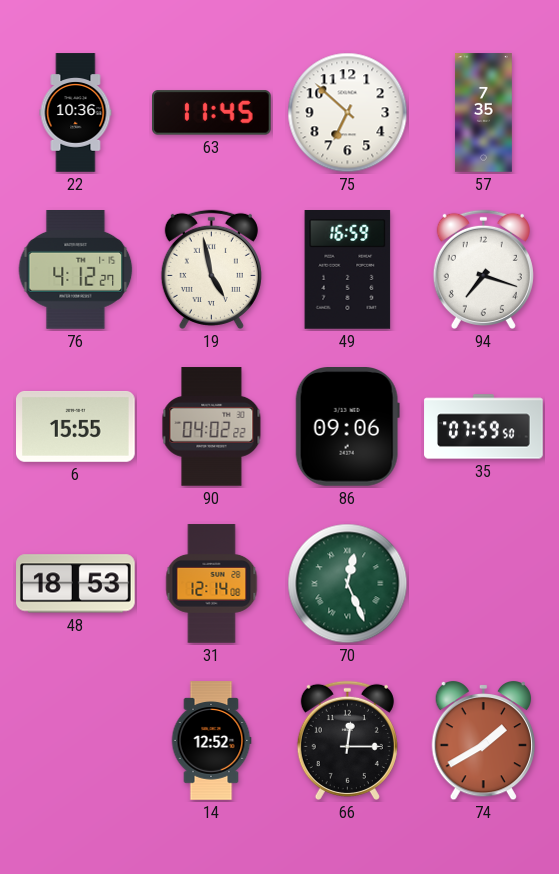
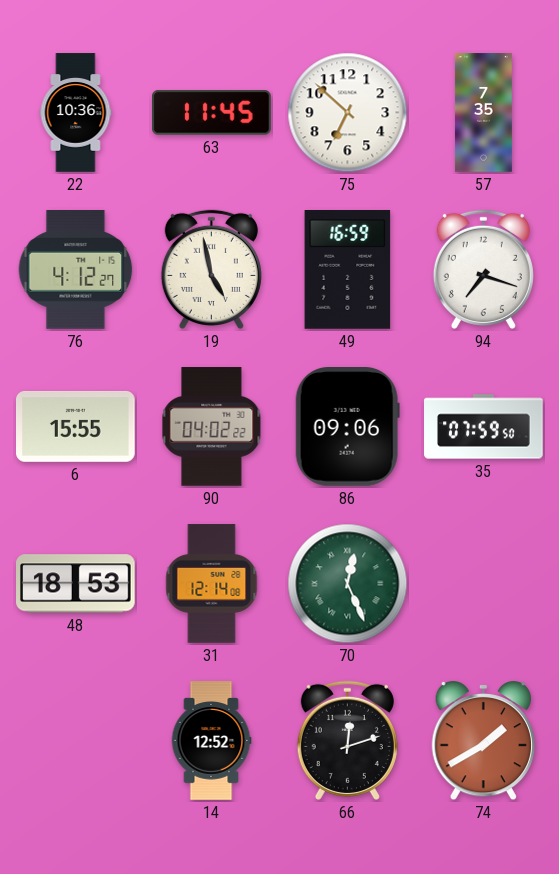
66: 12:15 -> 12:12 (347, 740)
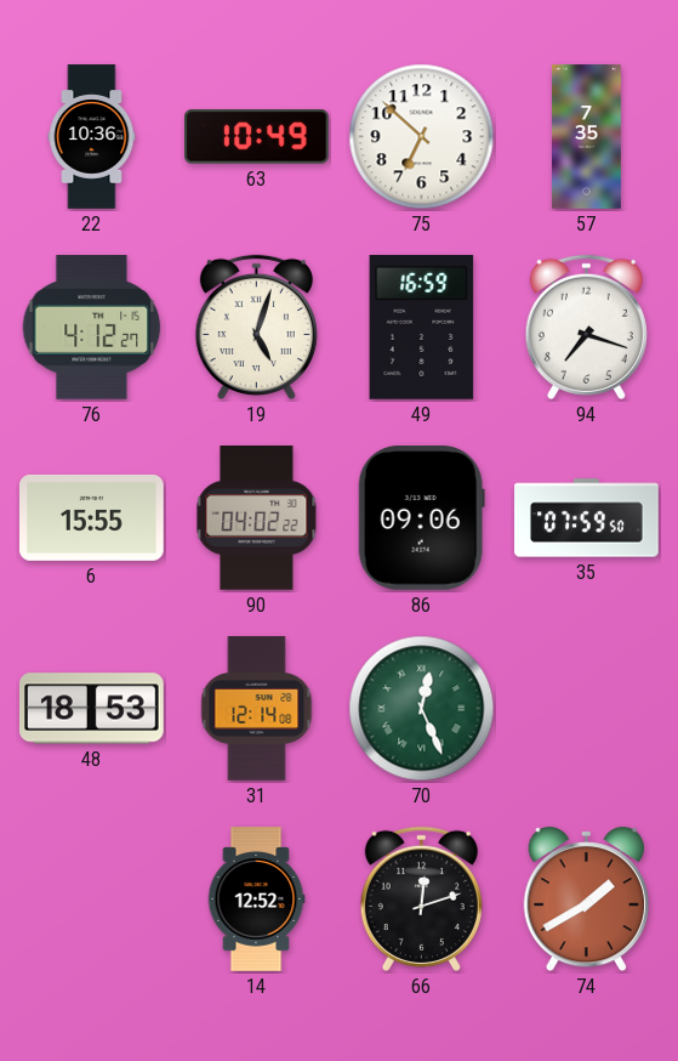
63: 11:45 -> 10:49 (257, 137)
19: 4:58 -> 5:03 (256, 327)
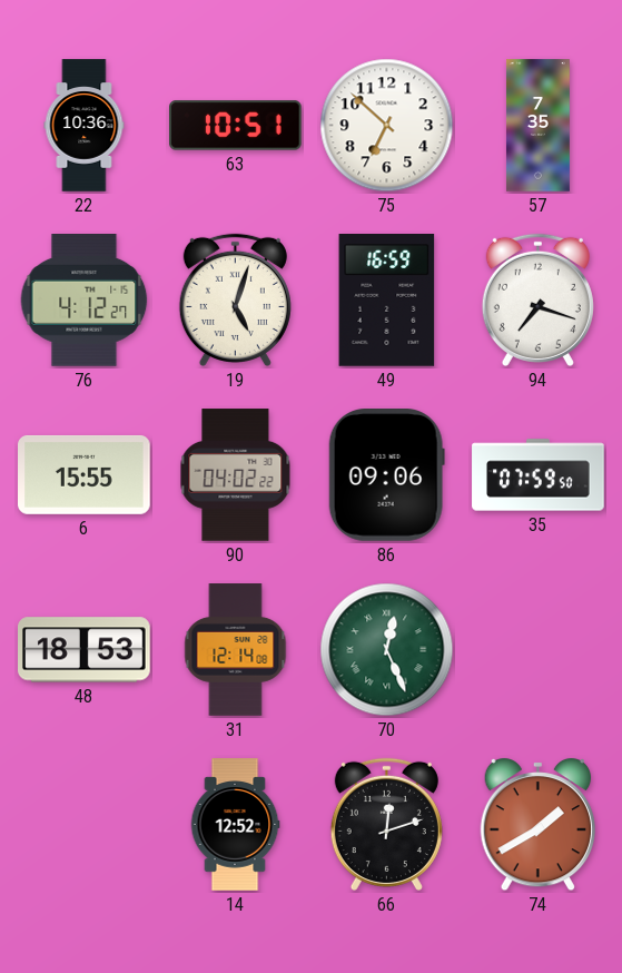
63: 10:49 -> 10:51 (236, 126)
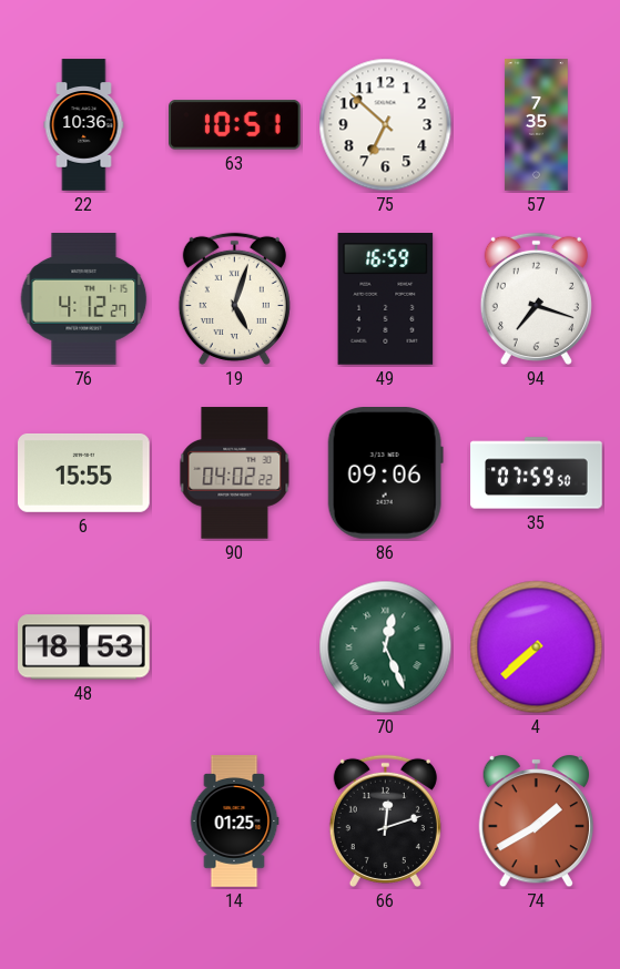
31: 12:14 -> none (236, 650)
4: none -> 7:38 (537, 647)
14: 12:52 -> 01:25 (234, 822)
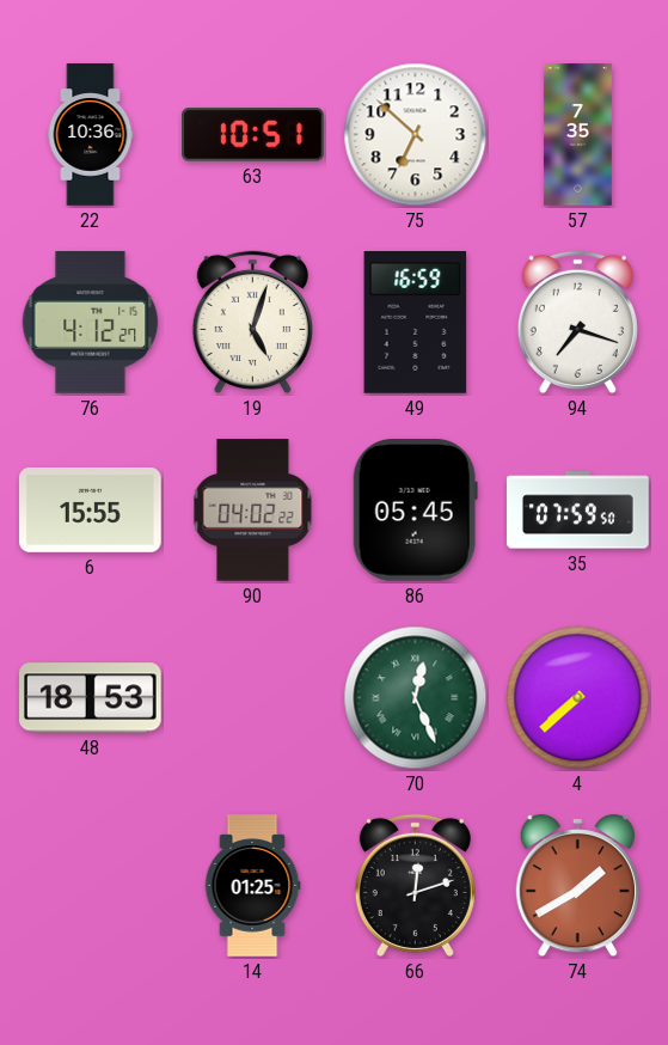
86: 09:06 -> 05:45 (415, 511)
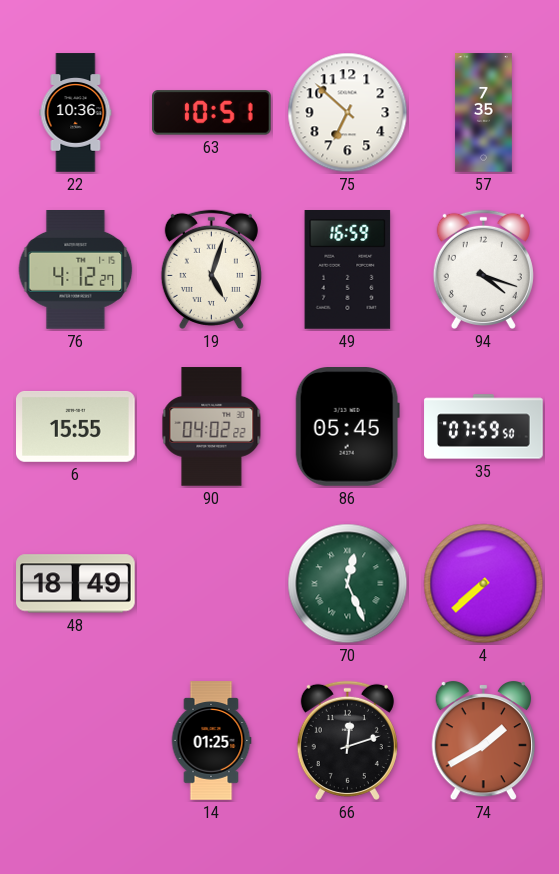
94: 7:18 -> 4:18 (483, 269)
48: 18:53 -> 18:49 (76, 584)
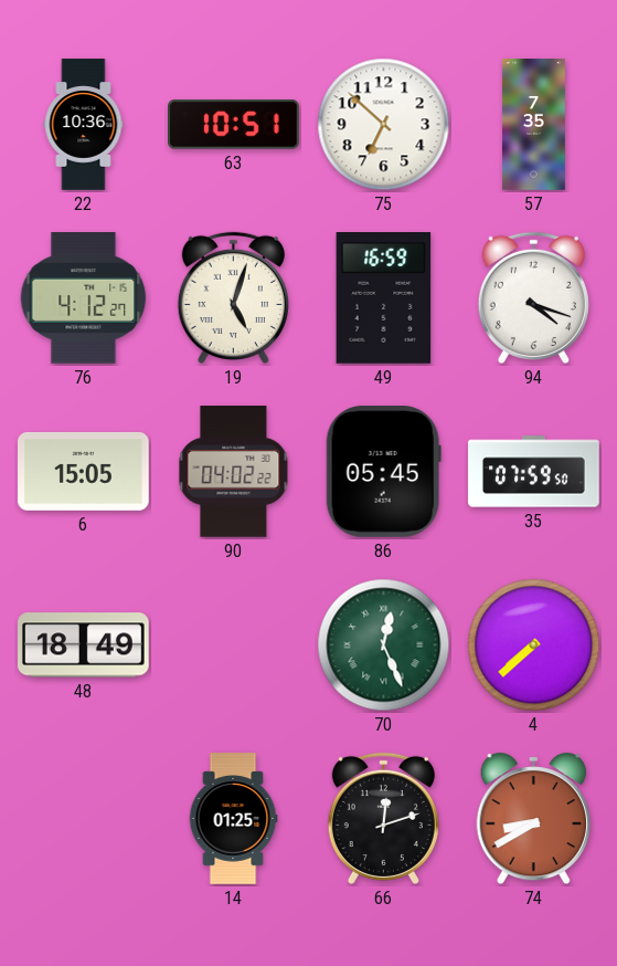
6: 15:55 -> 15:05 (84, 471)
74: 1:40 -> 8:40 (533, 819)
